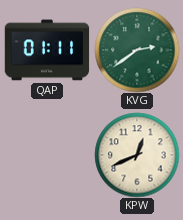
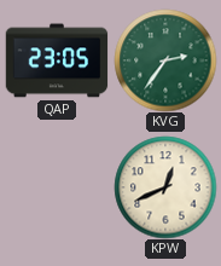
QAP: 01:11 -> 23:05 (57, 60)
KVG: 2:39 -> 2:36 (165, 60)
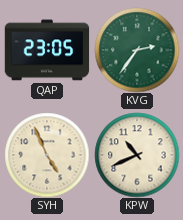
SYH: none -> 4:56 (47, 155)
KPW: 12:41 -> 10:41 (137, 155)
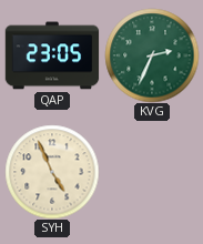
KVG: 2:36 -> 2:34 (152, 55)
KPW: 10:41 -> none (137, 155)
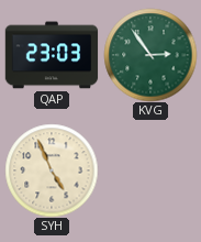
QAP: 23:05 -> 23:03 (52, 55)
KVG: 2:34 -> 2:54 (150, 55)
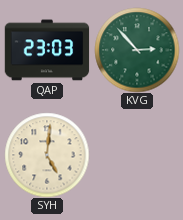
KVG: 2:54 -> 2:53 (137, 50)
SYH: 4:56 -> 5:01 (47, 155)
